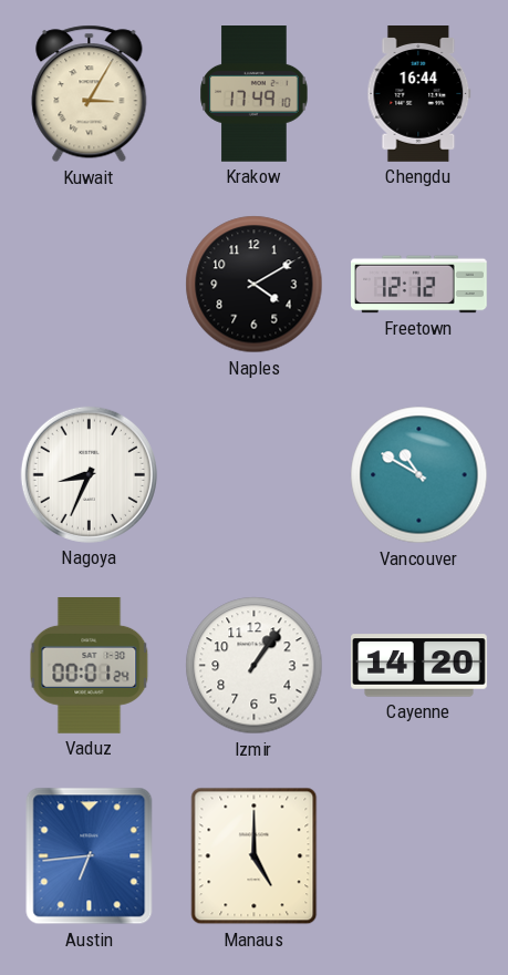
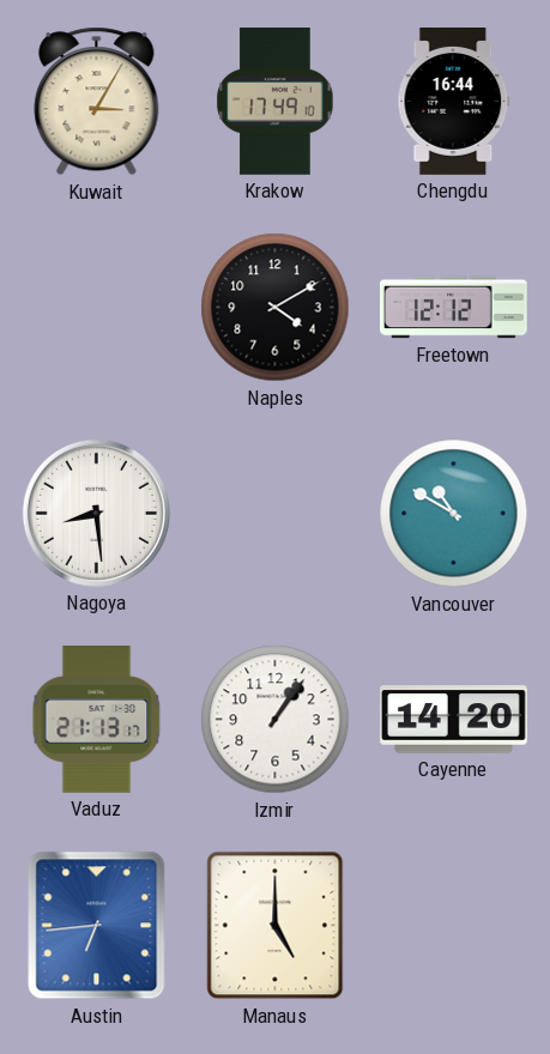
Nagoya: 8:34 -> 8:29 (96, 513)
Vaduz: 00:01 -> 21:13 (97, 720)
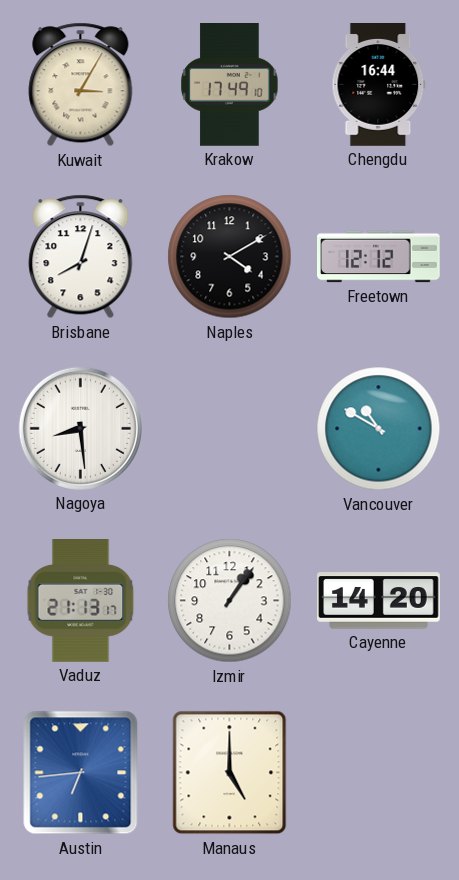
Brisbane: none -> 8:03 (81, 257)
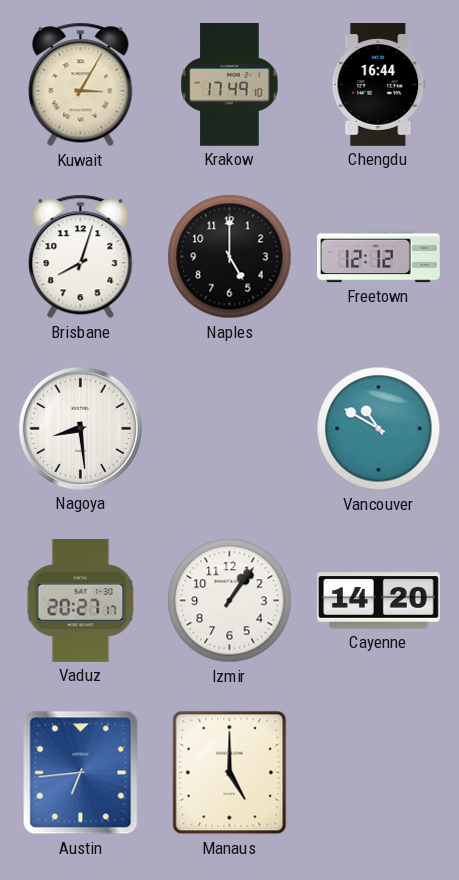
Naples: 4:10 -> 5:00 (230, 257)
Vaduz: 21:13 -> 20:27 (81, 601)
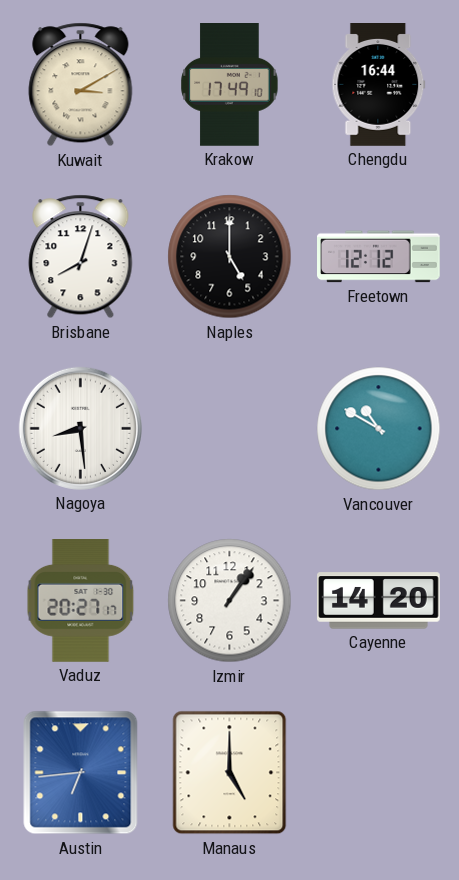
Kuwait: 3:05 -> 3:10 (81, 85)
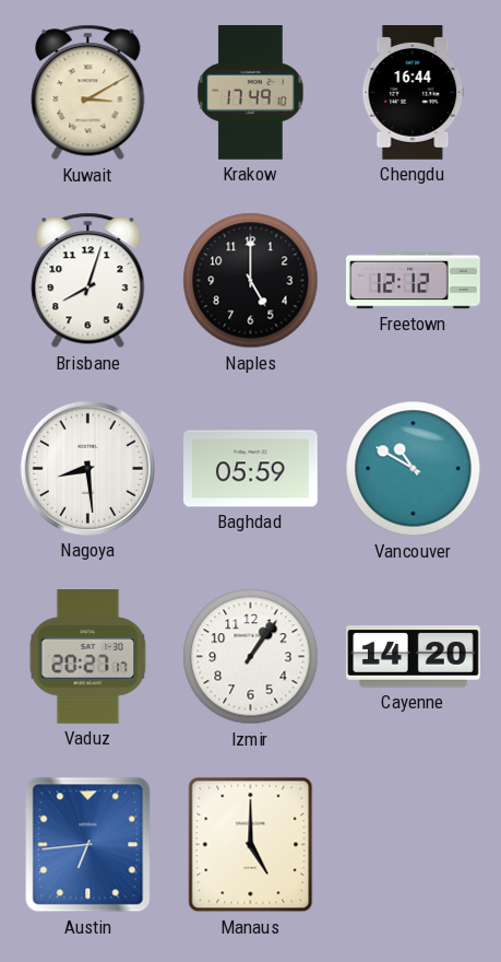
Baghdad: none -> 05:59 (251, 469)
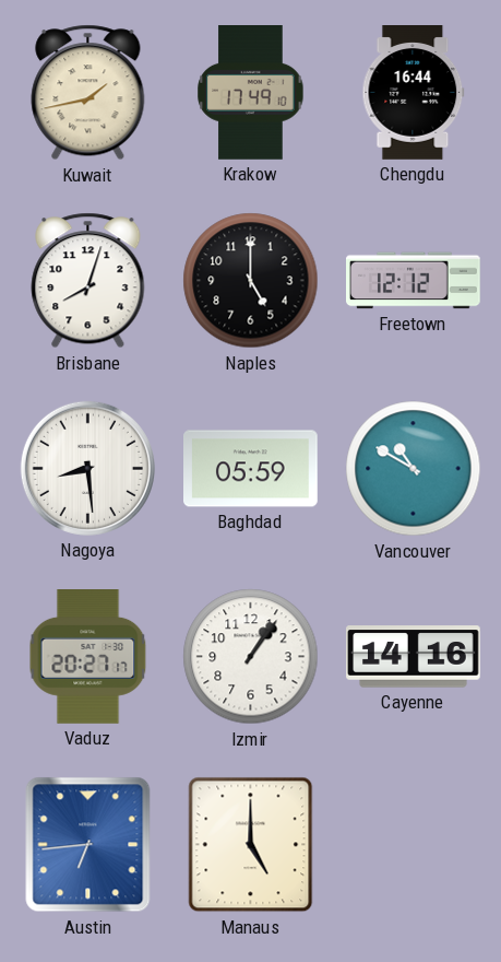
Kuwait: 3:10 -> 1:43 (88, 93)
Cayenne: 14:20 -> 14:16 (414, 657)
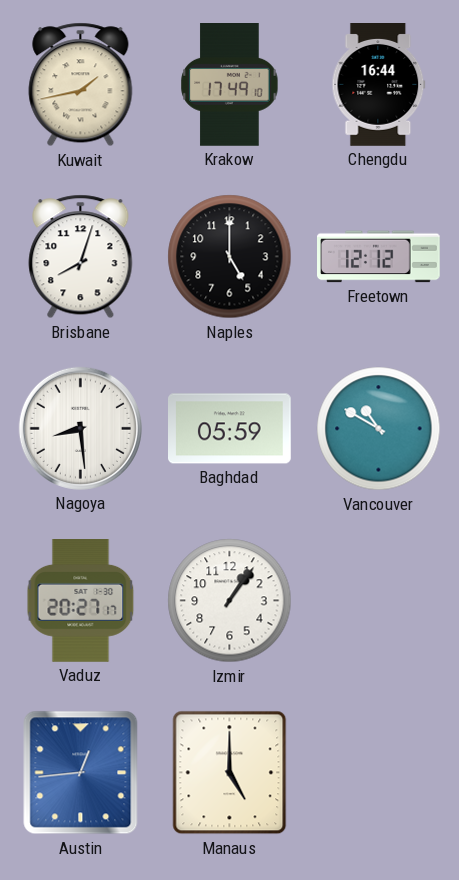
Cayenne: 14:16 -> none (414, 657)
Austin: 6:44 -> 12:44 (81, 773)
